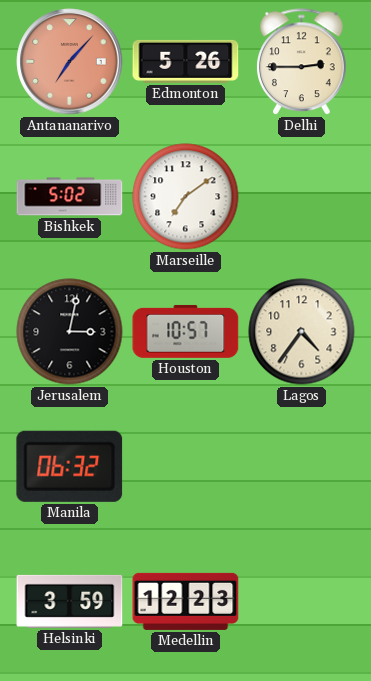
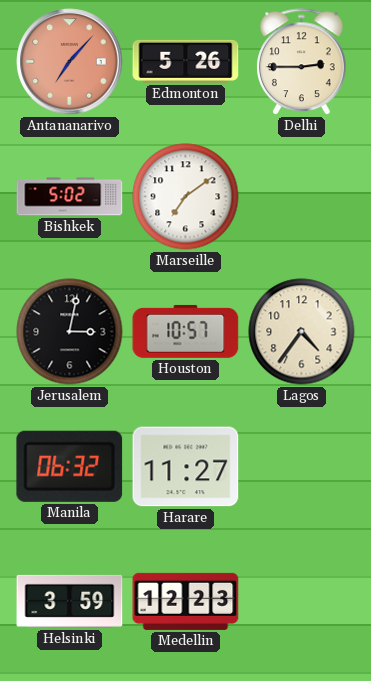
Harare: none -> 11:27 (186, 467)
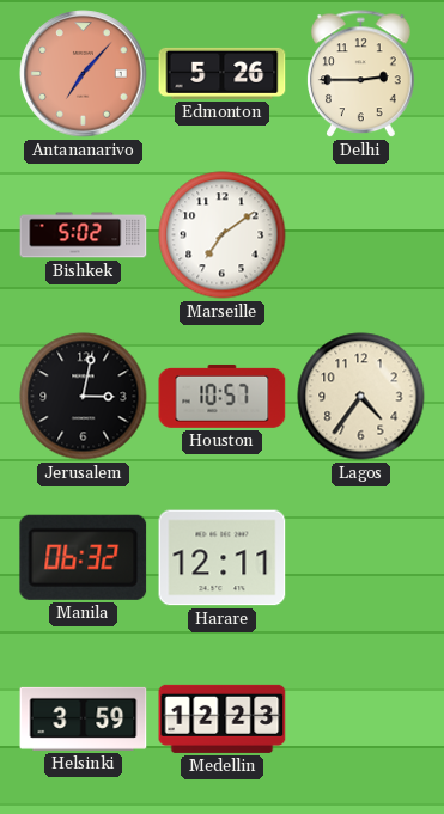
Harare: 11:27 -> 12:11 (223, 558)
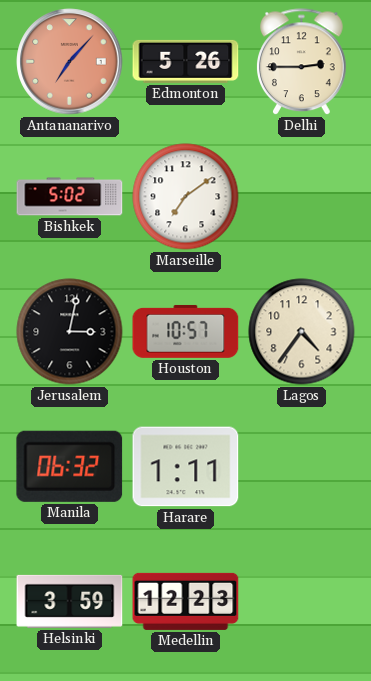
Harare: 12:11 -> 1:11 (186, 467)
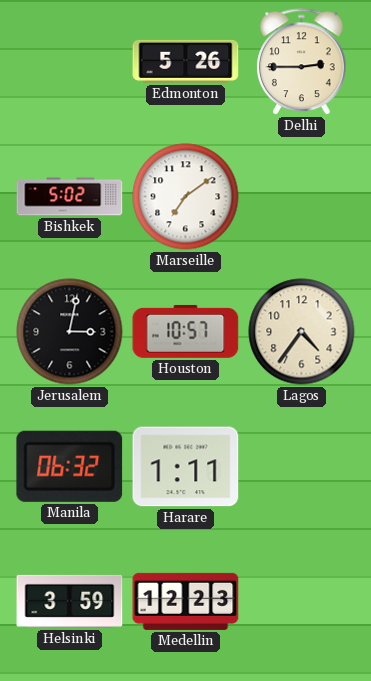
Antananarivo: 7:07 -> none (70, 62)
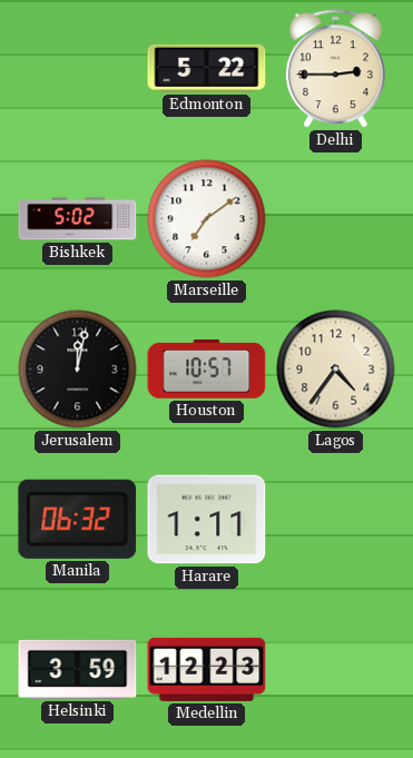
Edmonton: 5:26 -> 5:22 (207, 68)
Jerusalem: 3:02 -> 12:02 (78, 370)
